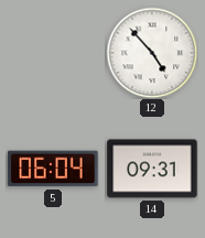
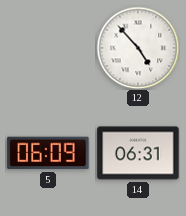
5: 06:04 -> 06:09 (48, 153)
14: 09:31 -> 06:31 (138, 153)
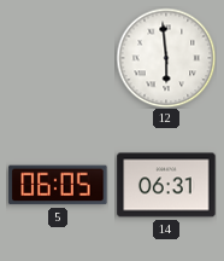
12: 4:53 -> 5:59 (166, 58)
5: 06:09 -> 06:05 (58, 185)
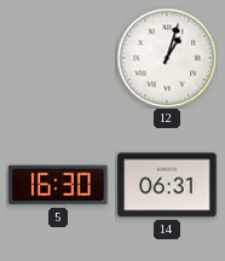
12: 5:59 -> 1:03 (167, 58)
5: 06:05 -> 16:30 (58, 185)
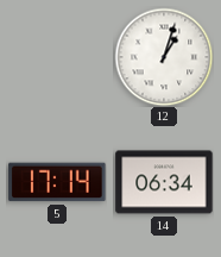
5: 16:30 -> 17:14 (57, 182)
14: 06:31 -> 06:34 (164, 182)
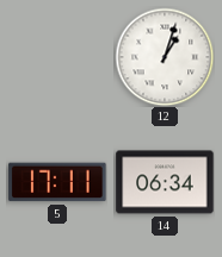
5: 17:14 -> 17:11 (57, 182)
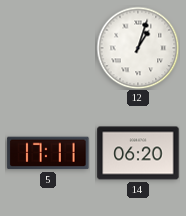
14: 06:34 -> 06:20 (138, 153)
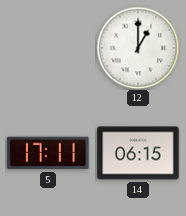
12: 1:03 -> 1:00 (138, 48)
14: 06:20 -> 06:15 (138, 153)
